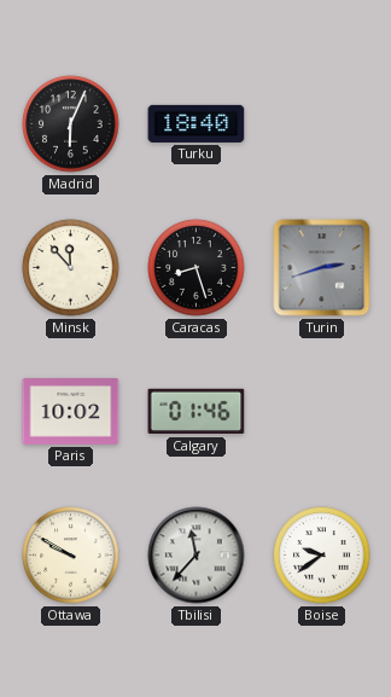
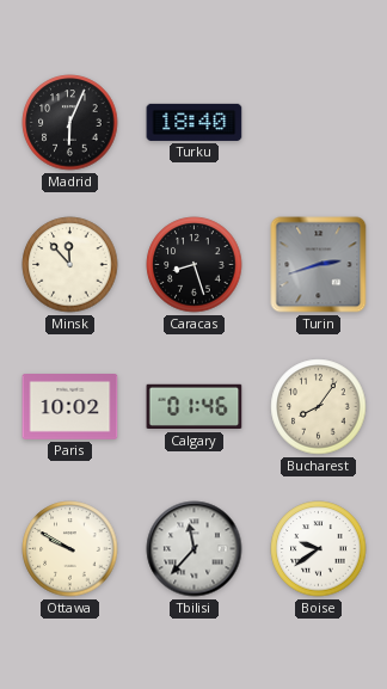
Bucharest: none -> 8:06 (319, 407)
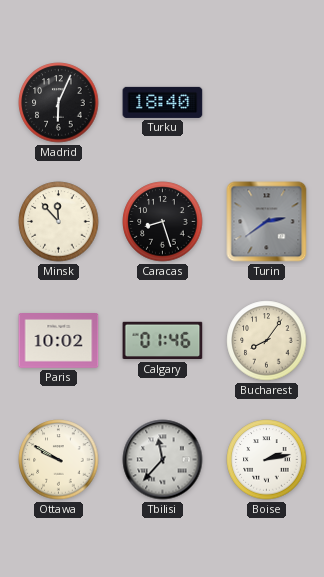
Turin: 2:42 -> 2:39 (267, 222)
Boise: 9:39 -> 2:13 (267, 460)
